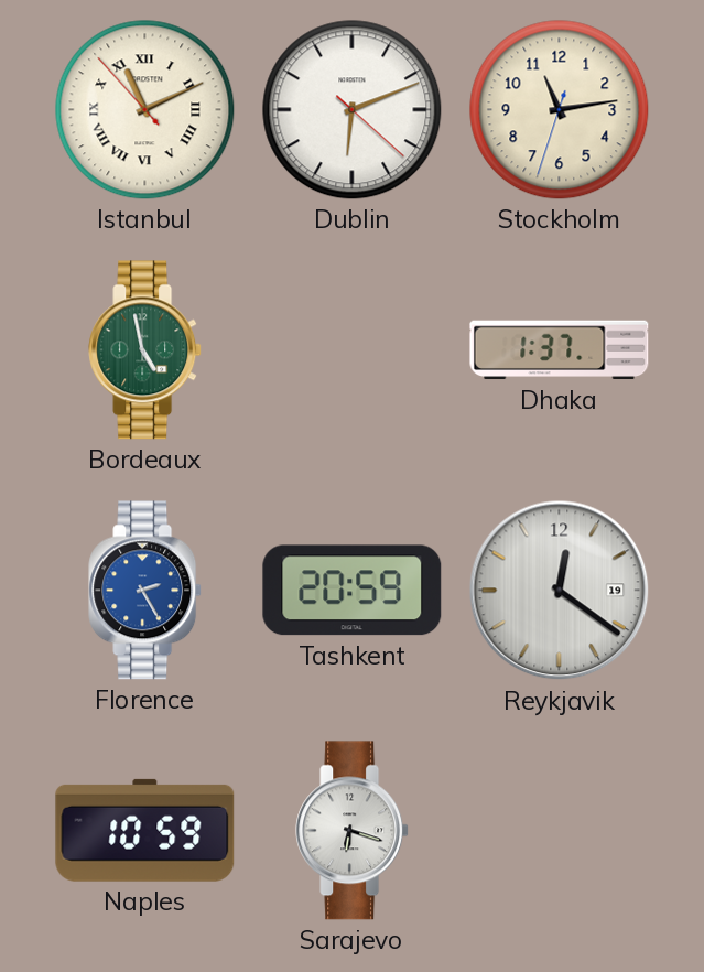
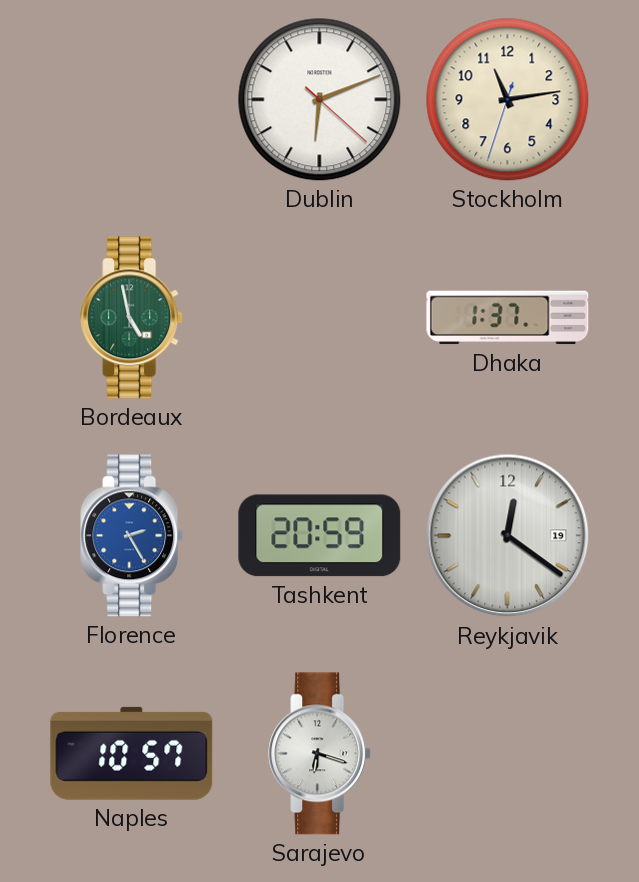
Istanbul: 11:10 -> none (145, 110)
Naples: 10:59 -> 10:57 (132, 753)
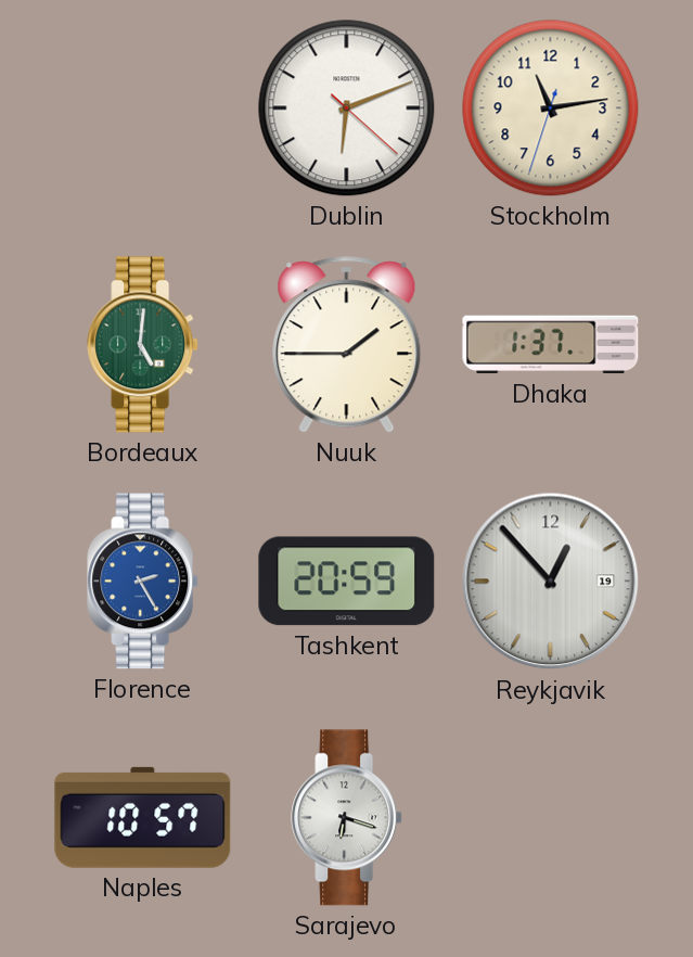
Bordeaux: 4:58 -> 5:01 (143, 345)
Nuuk: none -> 1:45 (347, 345)
Reykjavik: 12:21 -> 12:53 (551, 582)
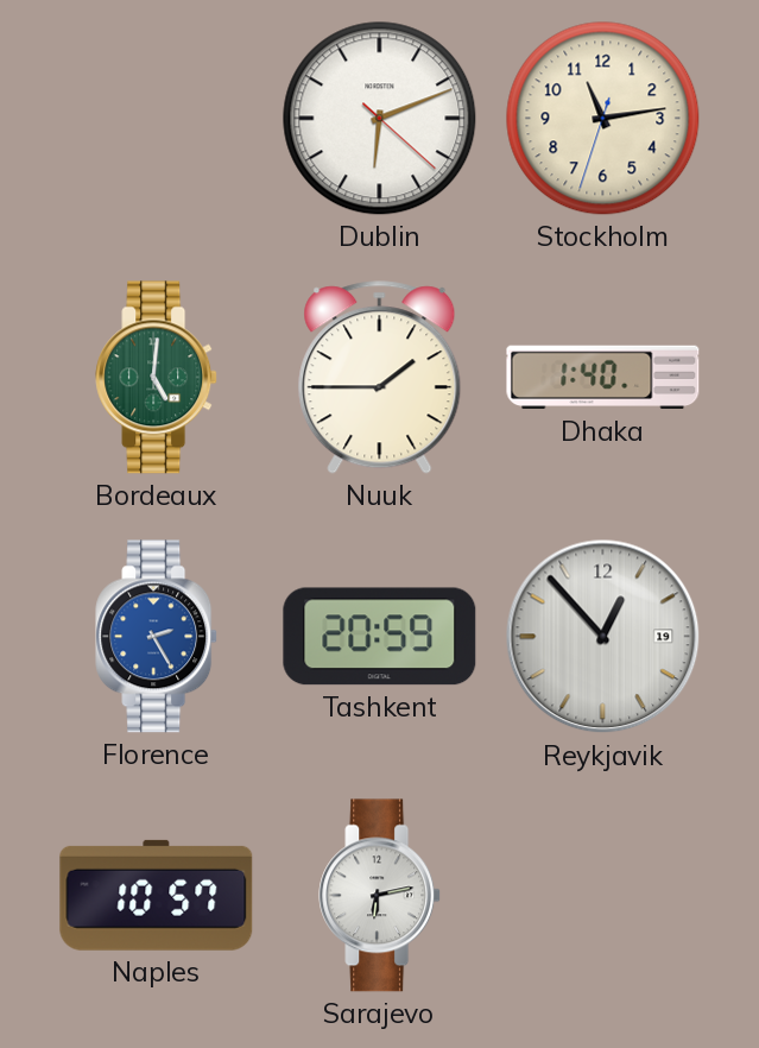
Dhaka: 1:37 -> 1:40 (603, 378)
Sarajevo: 6:18 -> 6:13 (380, 896)
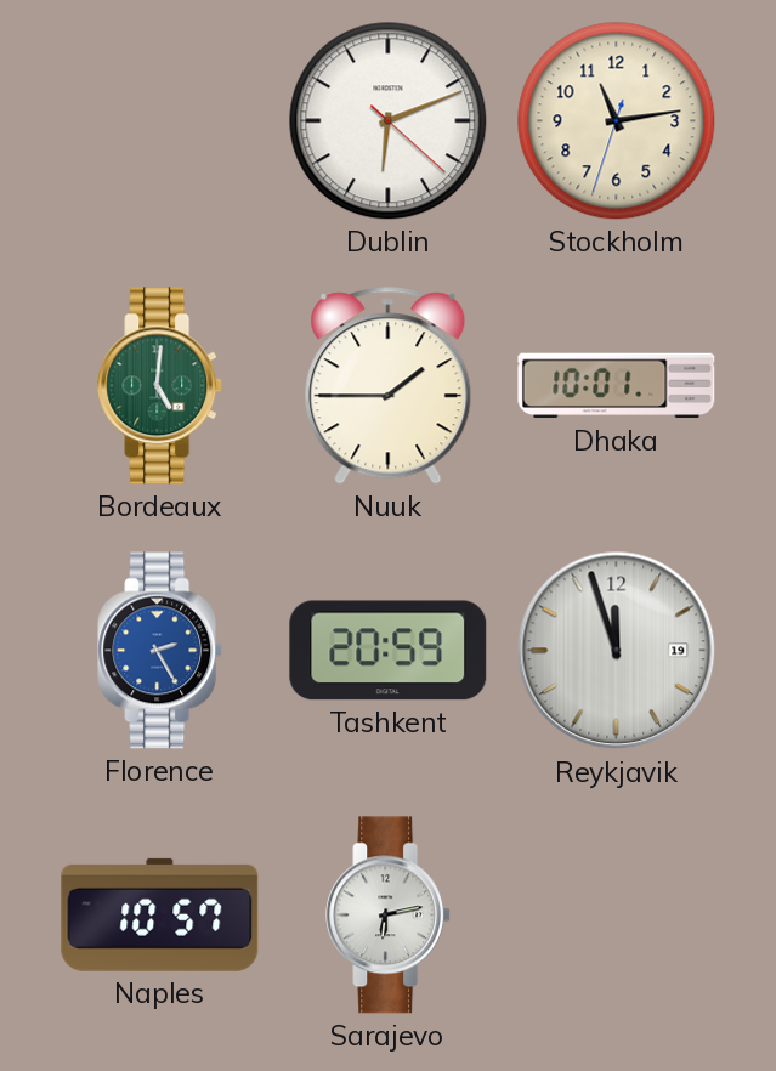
Dhaka: 1:40 -> 10:01 (617, 386)
Reykjavik: 12:53 -> 11:57 (617, 651)
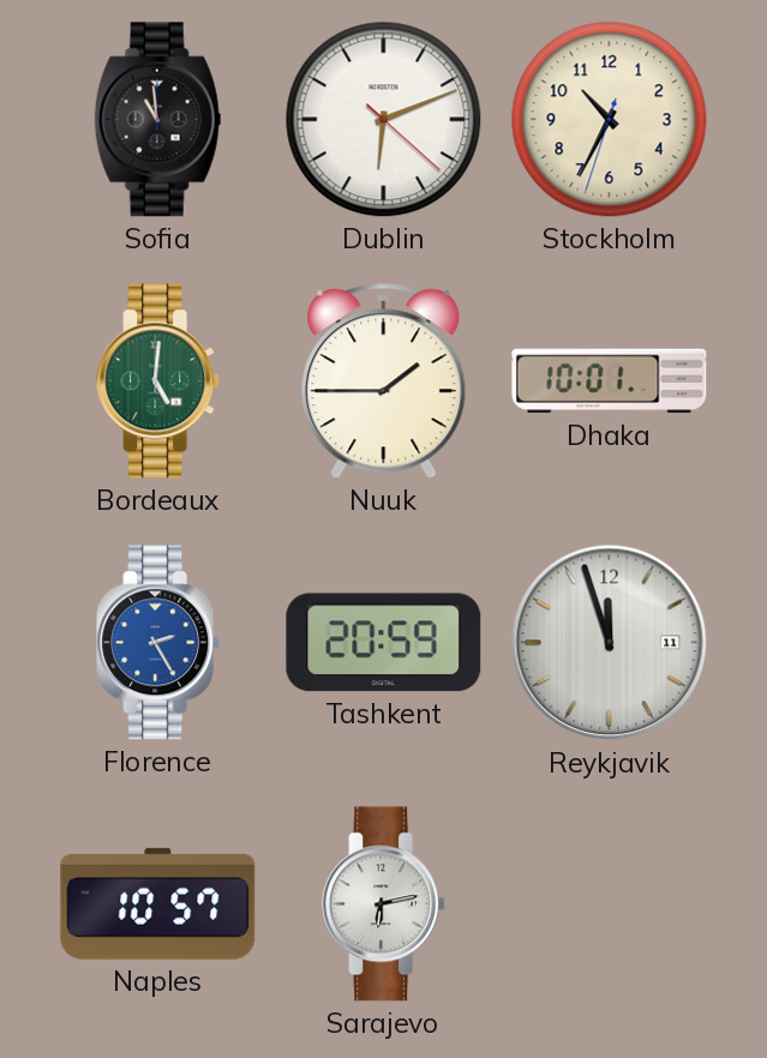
Sofia: none -> 10:59 (158, 120)
Stockholm: 11:13 -> 10:34 (610, 120)
Reykjavik date: 19 -> 11 (610, 643)
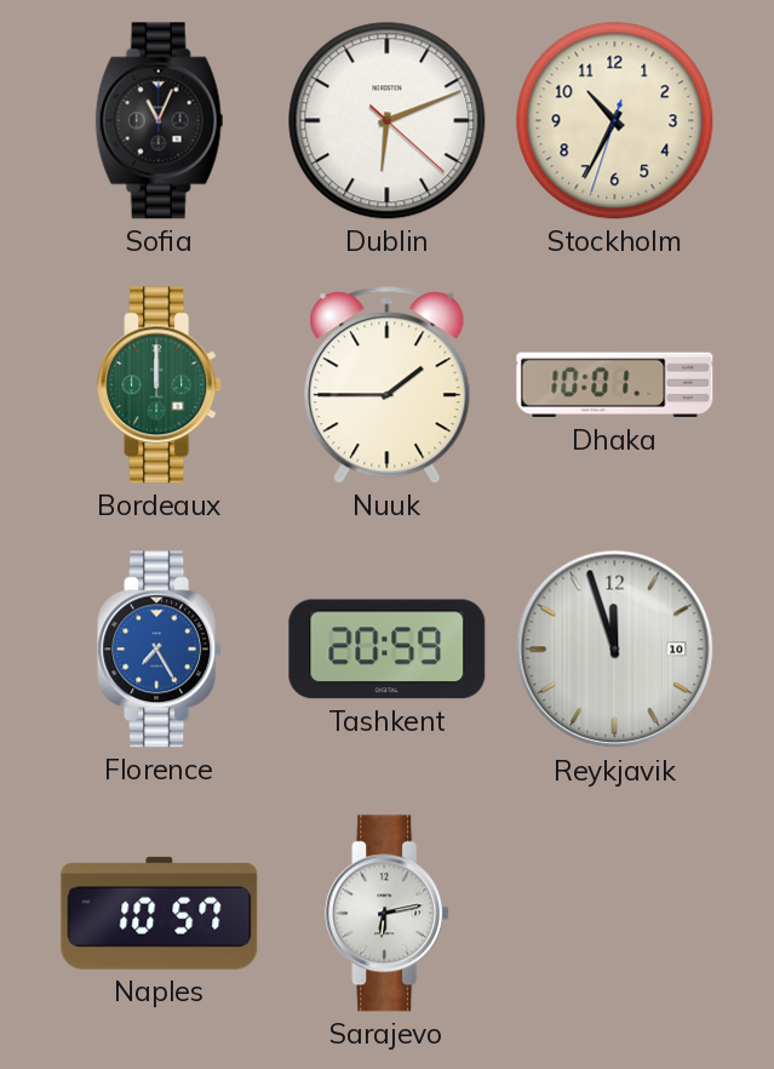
Sofia: 10:59 -> 11:04 (160, 121)
Bordeaux: 5:01 -> 12:00 (160, 385)
Florence: 2:25 -> 7:25 (160, 650)
Reykjavik date: 11 -> 10 (615, 650)
